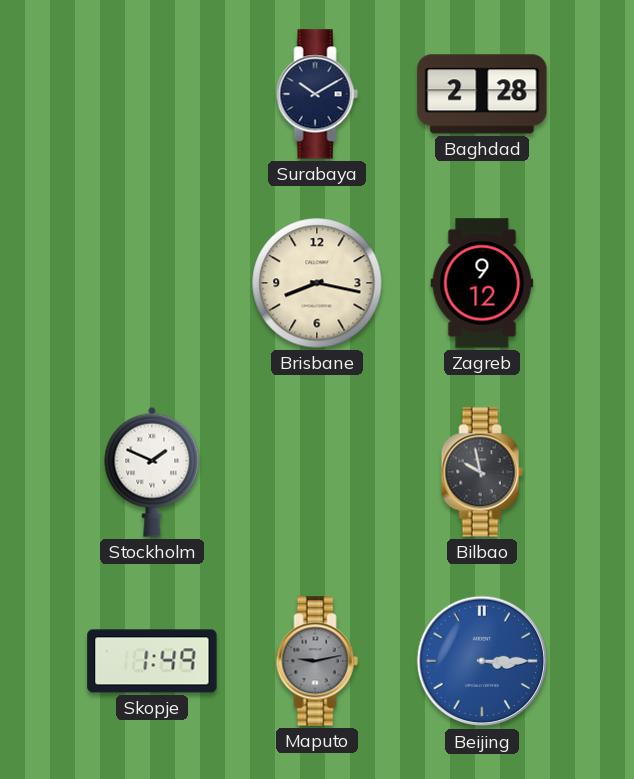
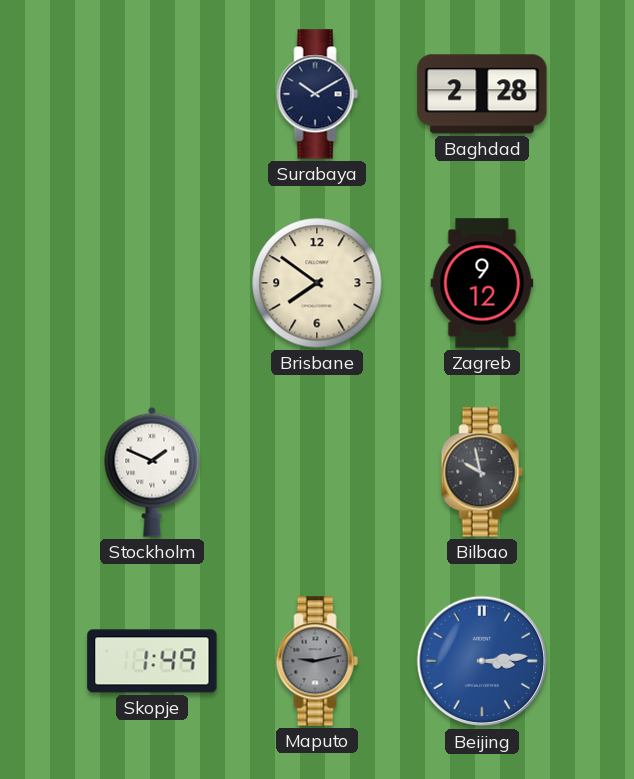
Brisbane: 8:17 -> 7:51 (317, 283)
Beijing: 3:15 -> 3:14 (482, 661)
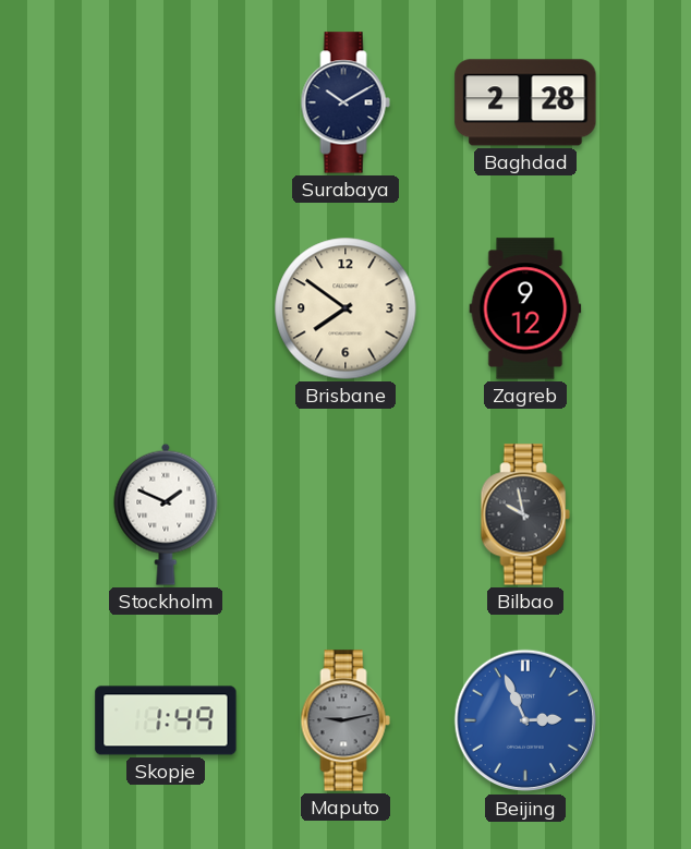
Beijing: 3:14 -> 2:56 (525, 720)
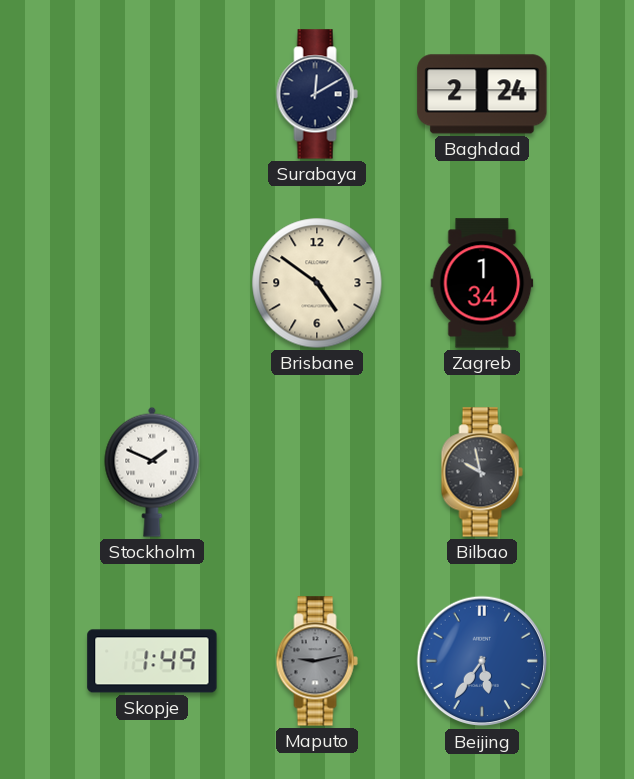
Surabaya: 10:10 -> 12:10 (317, 94)
Baghdad: 2:28 -> 2:24 (482, 94)
Brisbane: 7:51 -> 4:51 (317, 283)
Zagreb: 9:12 -> 1:34 (482, 283)
Beijing: 2:56 -> 5:36 (482, 661)
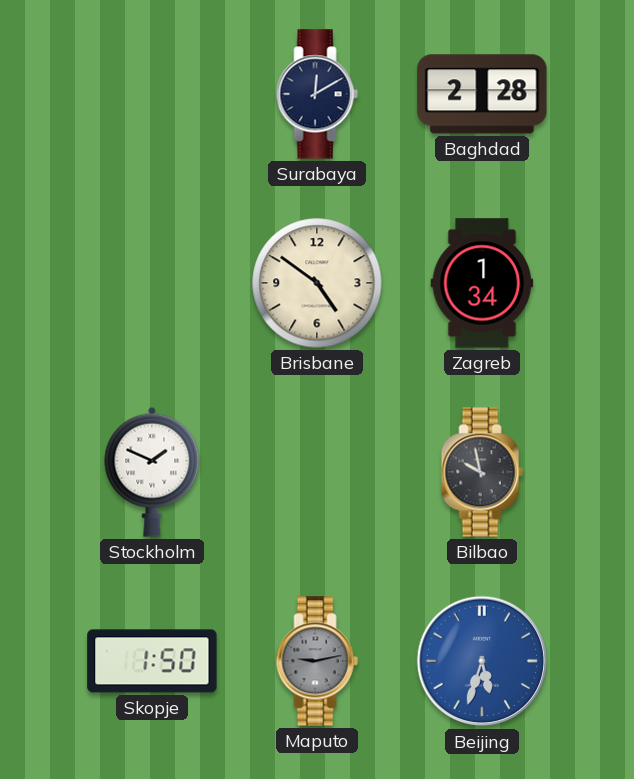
Baghdad: 2:24 -> 2:28 (482, 94)
Skopje: 1:49 -> 1:50 (152, 661)
Beijing: 5:36 -> 5:33 (482, 661)
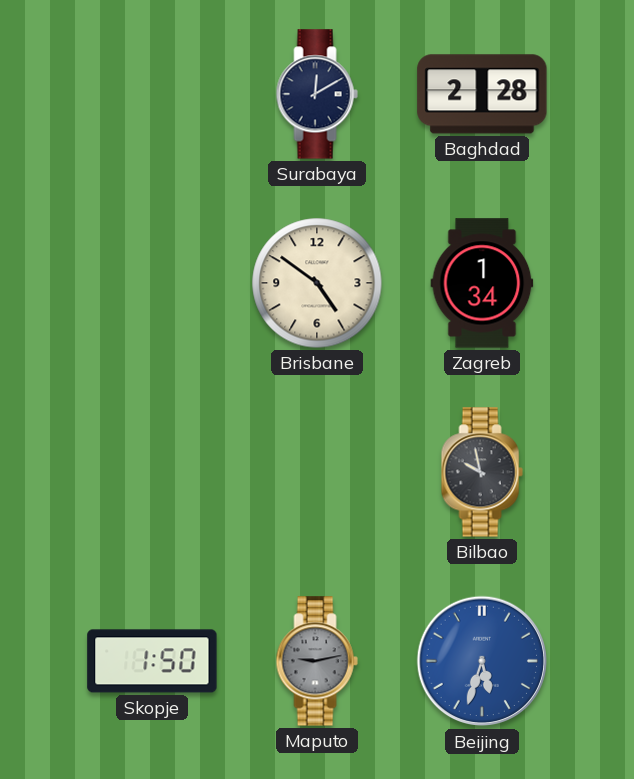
Stockholm: 1:49 -> none (152, 472)
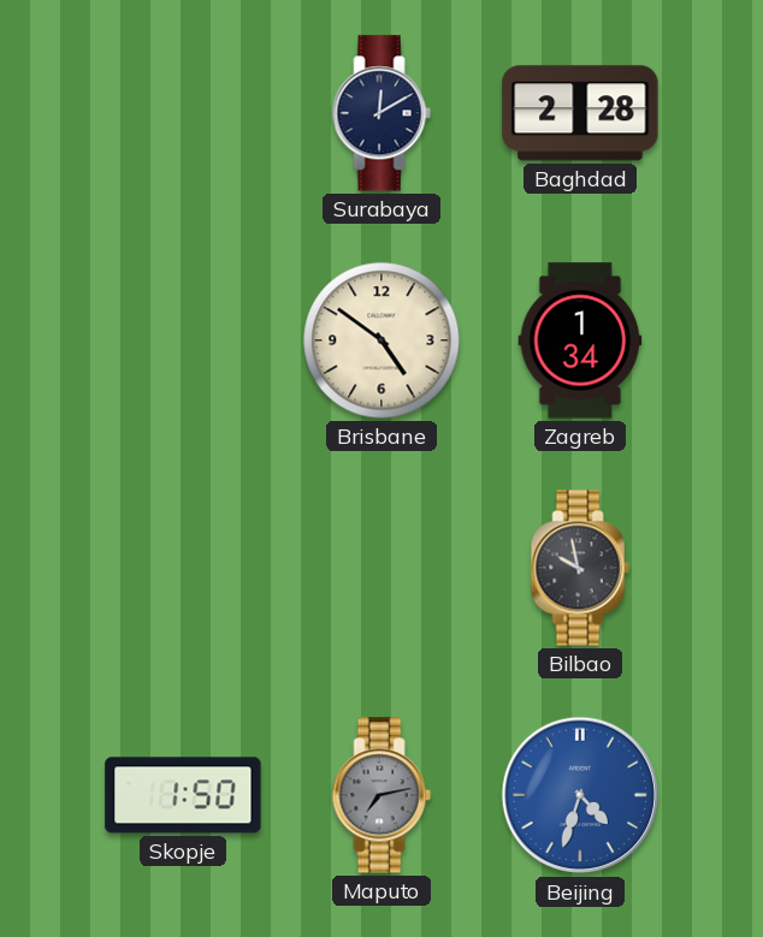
Maputo: 9:13 -> 7:13 (381, 795)
Beijing: 5:33 -> 4:33 (580, 795)
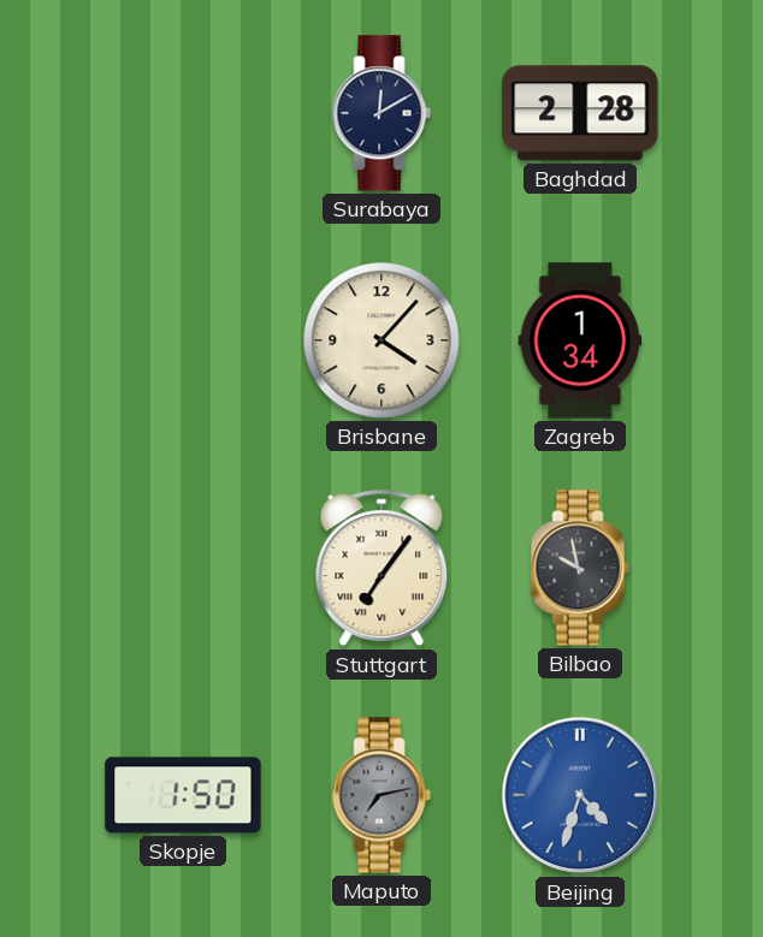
Brisbane: 4:51 -> 4:07 (381, 340)
Stuttgart: none -> 7:06 (381, 568)
